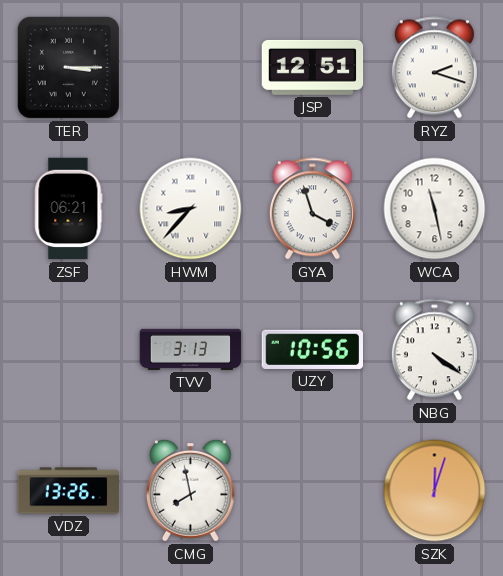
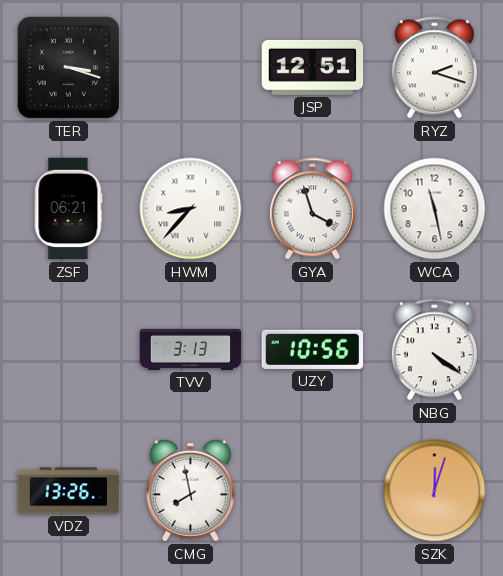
TER: 3:15 -> 3:18 (68, 67)
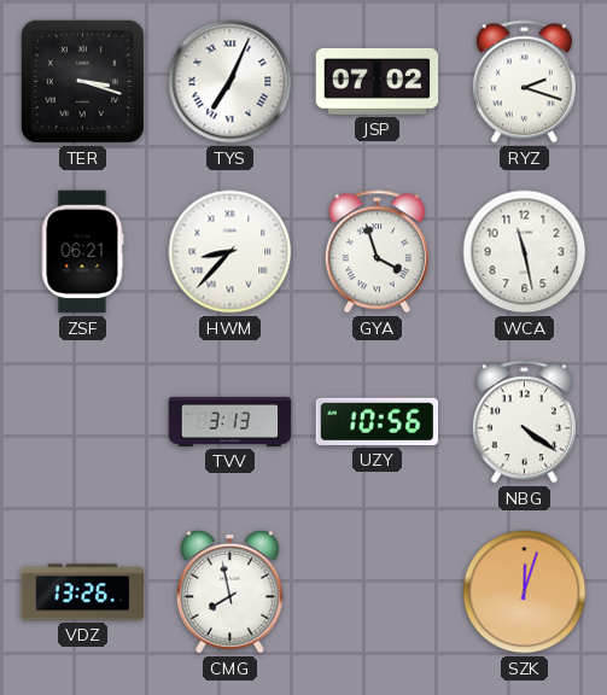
TYS: none -> 7:04 (230, 82)
JSP: 12:51 -> 07:02 (378, 81)
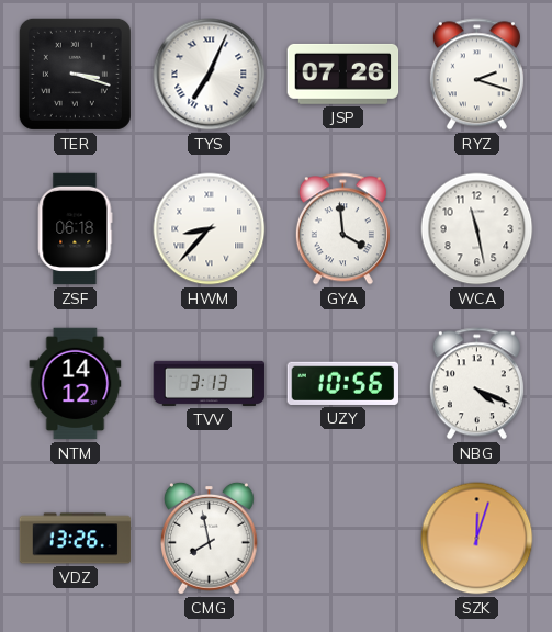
JSP: 07:02 -> 07:26 (343, 74)
ZSF: 06:21 -> 06:18 (75, 229)
GYA: 3:57 -> 3:59 (342, 229)
NTM: none -> 14:12 (76, 384)
NBG: 4:21 -> 4:19 (476, 384)
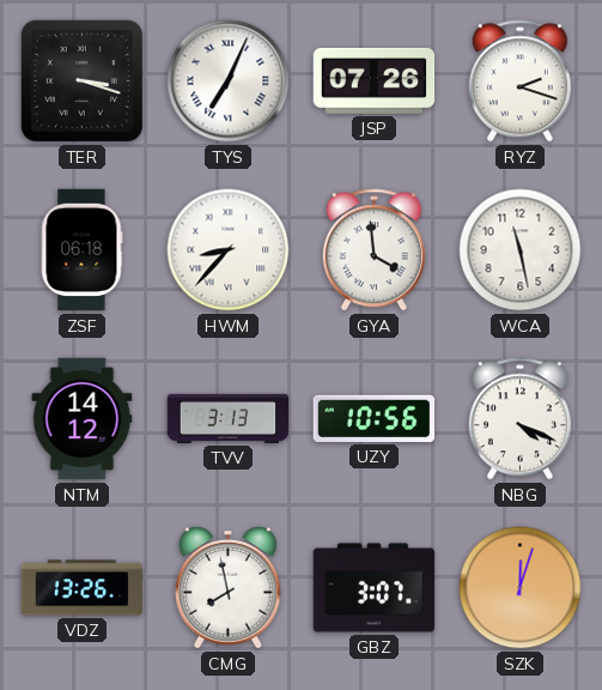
GBZ: none -> 3:07 (375, 588)
